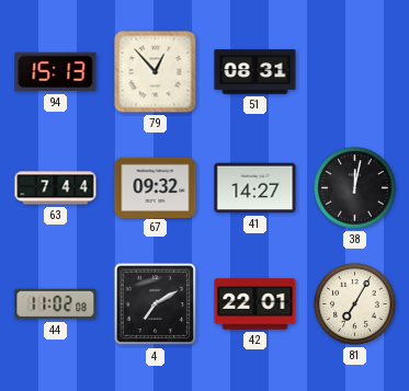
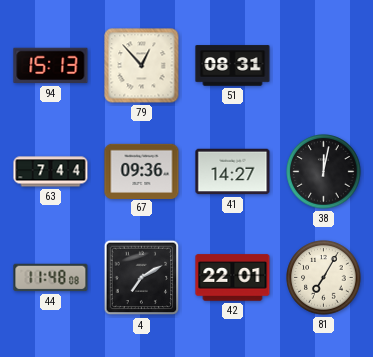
67: 09:32 -> 09:36 (142, 171)
44: 11:02 -> 11:48 (51, 278)
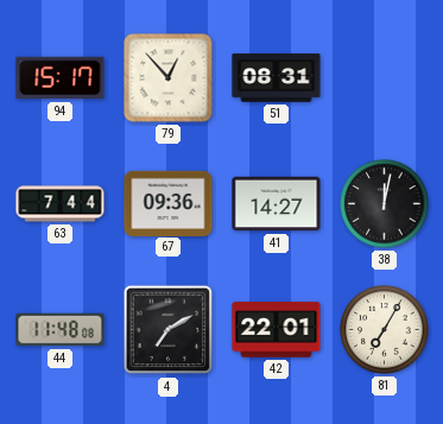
94: 15:13 -> 15:17 (61, 78)
